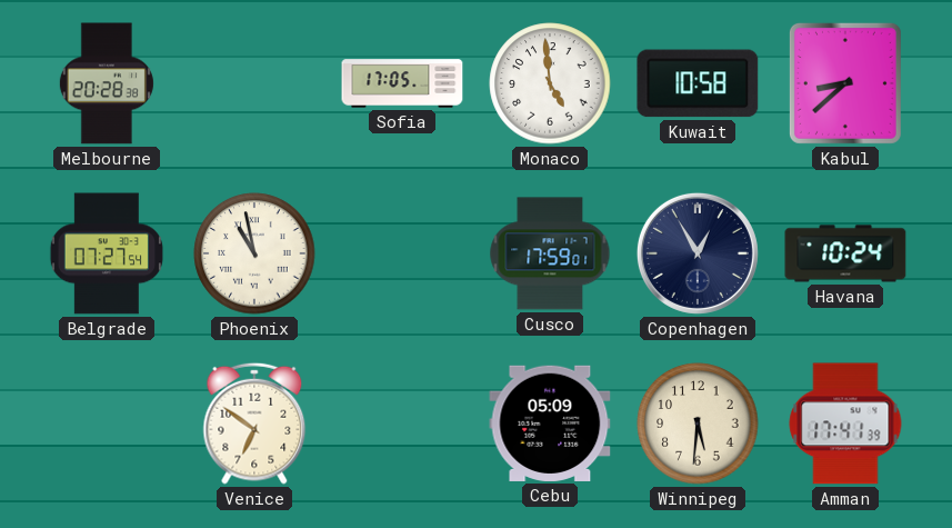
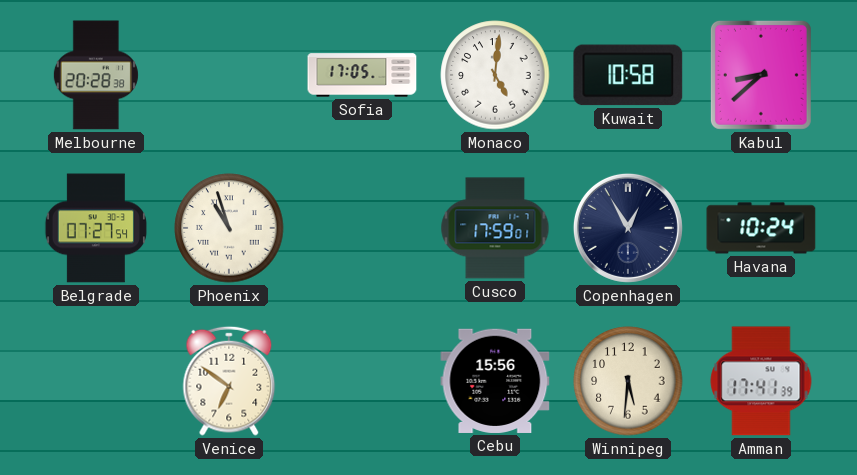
Monaco: 4:59 -> 5:01 (495, 75)
Phoenix: 10:58 -> 10:57 (229, 228)
Cebu: 05:09 -> 15:56 (495, 381)
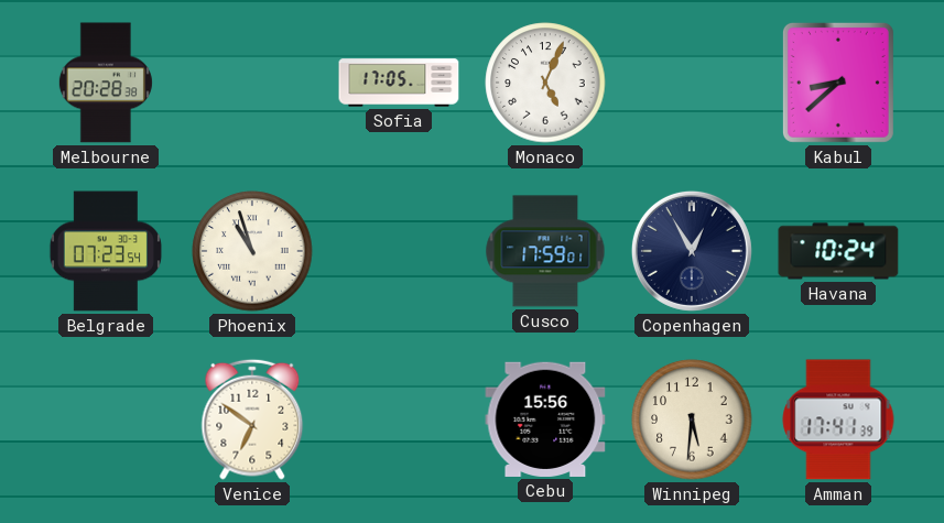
Monaco: 5:01 -> 5:04 (545, 83)
Kuwait: 10:58 -> none (628, 75)
Belgrade: 07:27 -> 07:23 (106, 251)
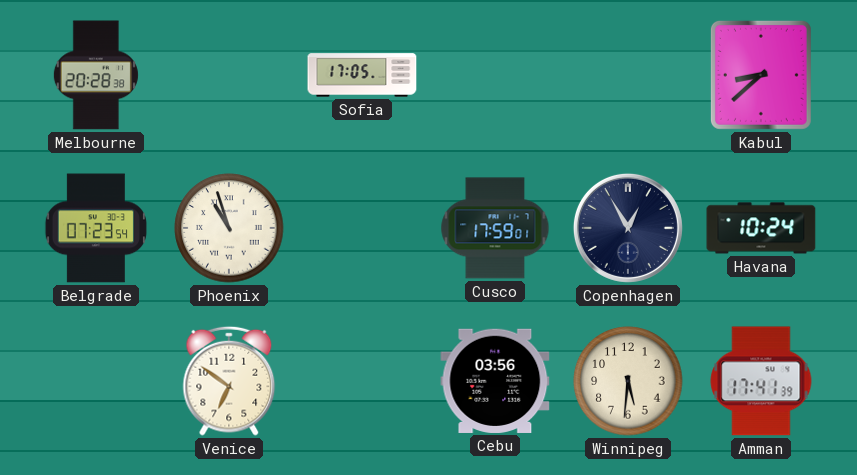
Monaco: 5:04 -> none (545, 83)
Cebu: 15:56 -> 03:56 (495, 381)
